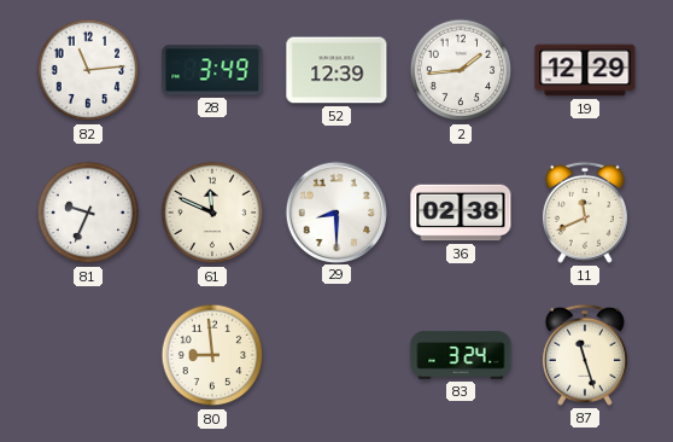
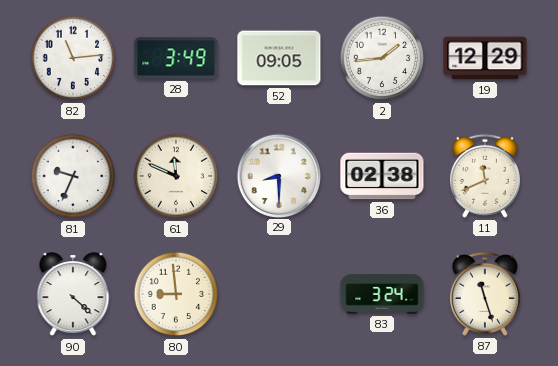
52: 12:39 -> 09:05 (279, 58)
90: none -> 4:22 (73, 295)
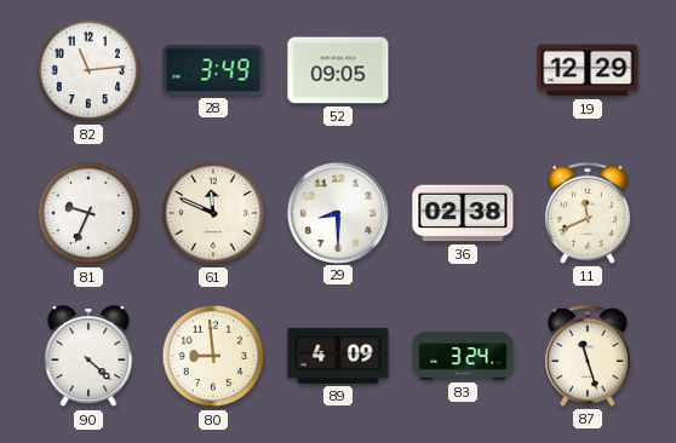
2: 1:44 -> none (382, 58)
89: none -> 4:09 (338, 356)
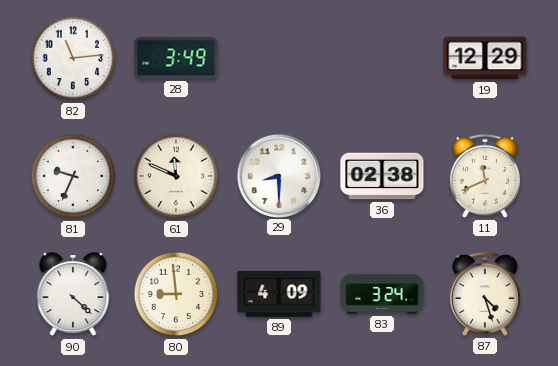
52: 09:05 -> none (338, 70)
87: 11:27 -> 4:27 (485, 294)
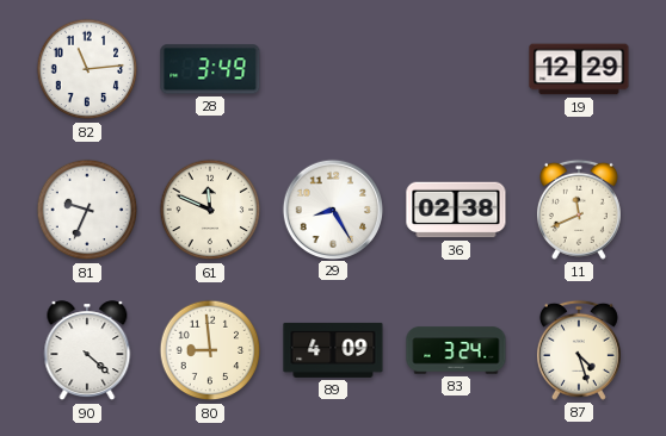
29: 8:30 -> 8:25 (332, 208)
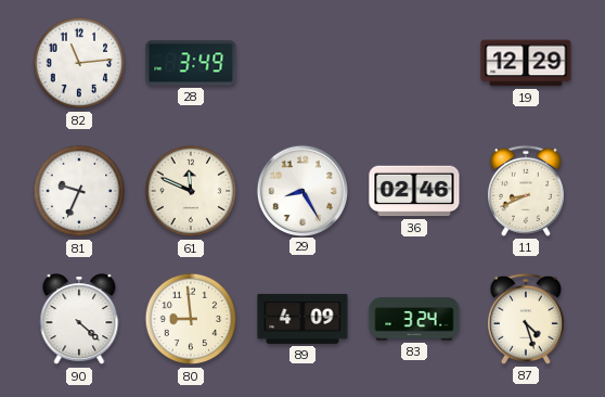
36: 02:38 -> 02:46 (414, 191)
11: 11:41 -> 8:41 (526, 191)
